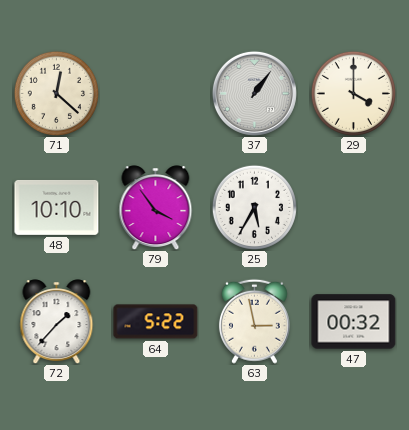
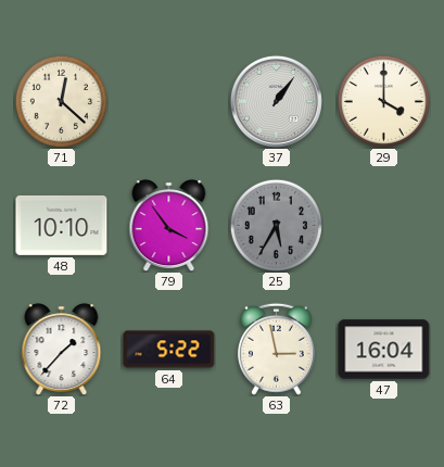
25 dial: white -> grey (276, 225)
47: 00:32 -> 16:04 (384, 350)
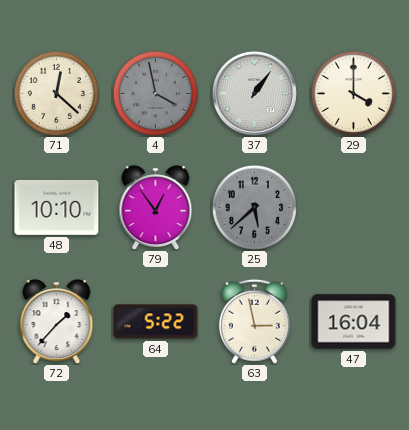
4: none -> 3:58 (155, 93)
79: 3:54 -> 12:54 (156, 207)
25: 5:35 -> 5:38 (254, 207)
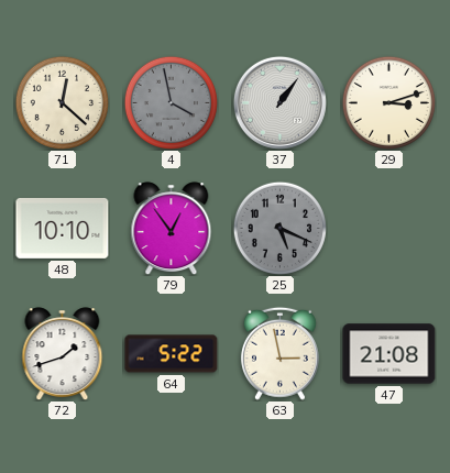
29: 4:00 -> 3:12 (388, 102)
25: 5:38 -> 5:19 (279, 228)
72: 1:37 -> 1:42 (63, 353)
47: 16:04 -> 21:08 (389, 354)
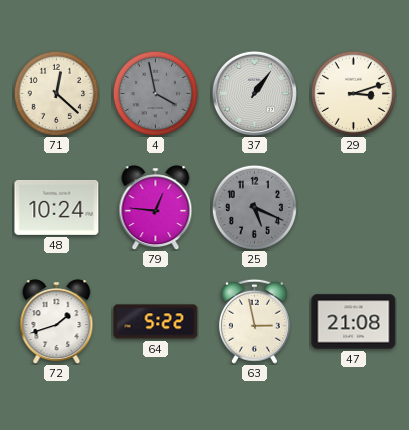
48: 10:10 -> 10:24 (57, 207)
79: 12:54 -> 12:46 (156, 207)
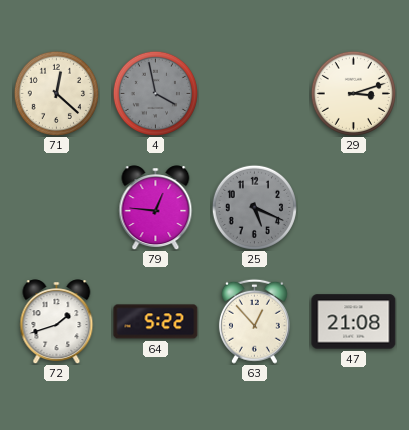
37: 1:06 -> none (254, 93)
48: 10:24 -> none (57, 207)
63: 2:58 -> 12:53 (254, 321)
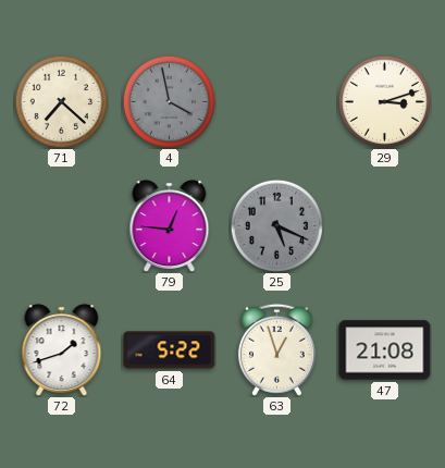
71: 12:22 -> 7:22 (61, 101)
63: 12:53 -> 12:57 (276, 349)
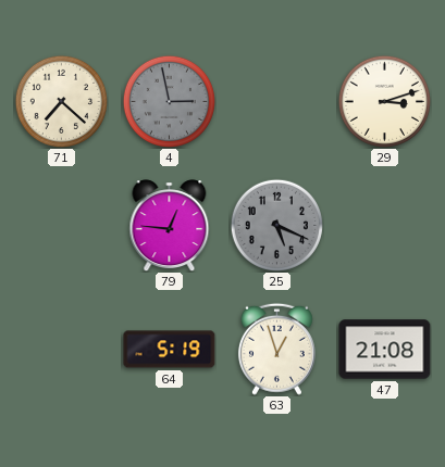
4: 3:58 -> 2:58 (169, 101)
72: 1:42 -> none (62, 349)
64: 5:22 -> 5:19 (170, 350)
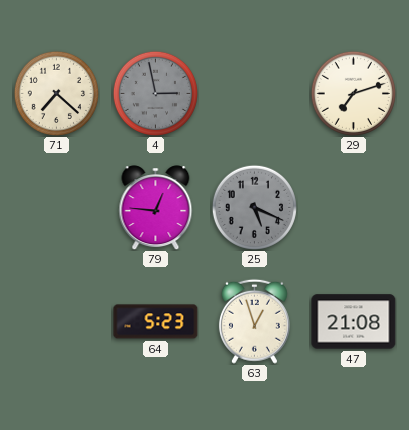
29: 3:12 -> 7:12 (353, 93)
64: 5:19 -> 5:23 (156, 322)
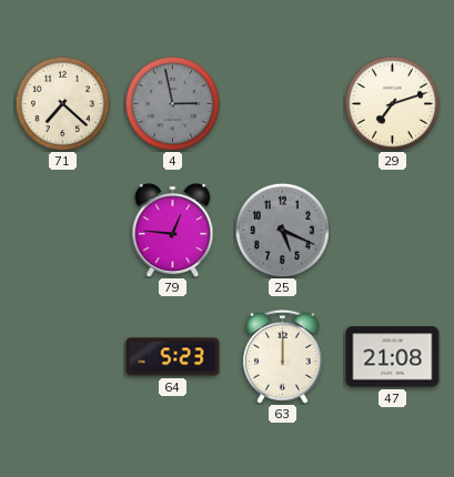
63: 12:57 -> 12:00 (282, 356)
